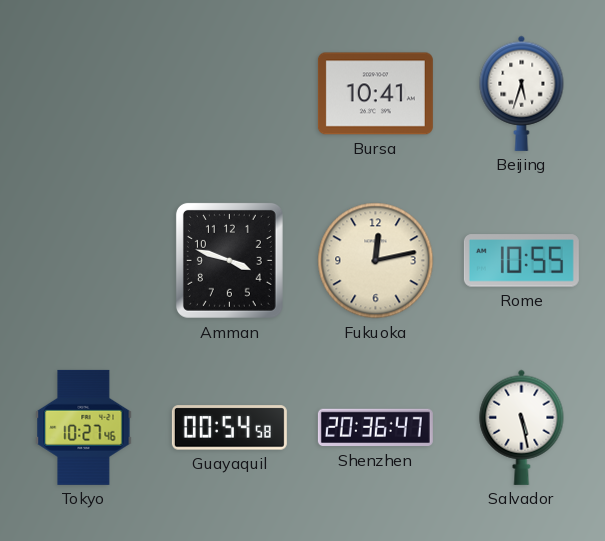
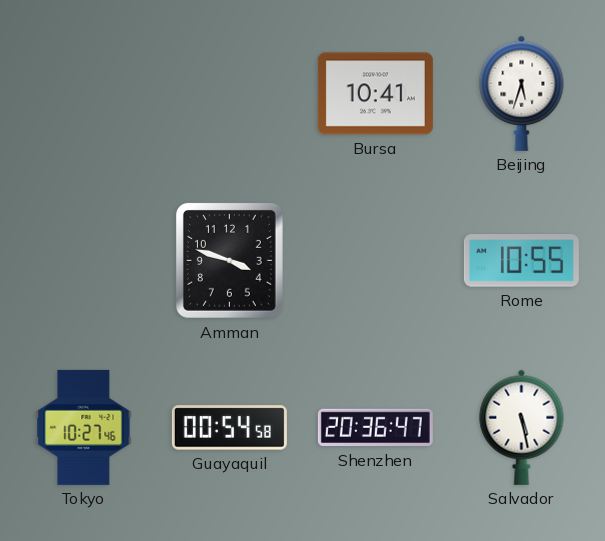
Fukuoka: 12:13 -> none (376, 261)
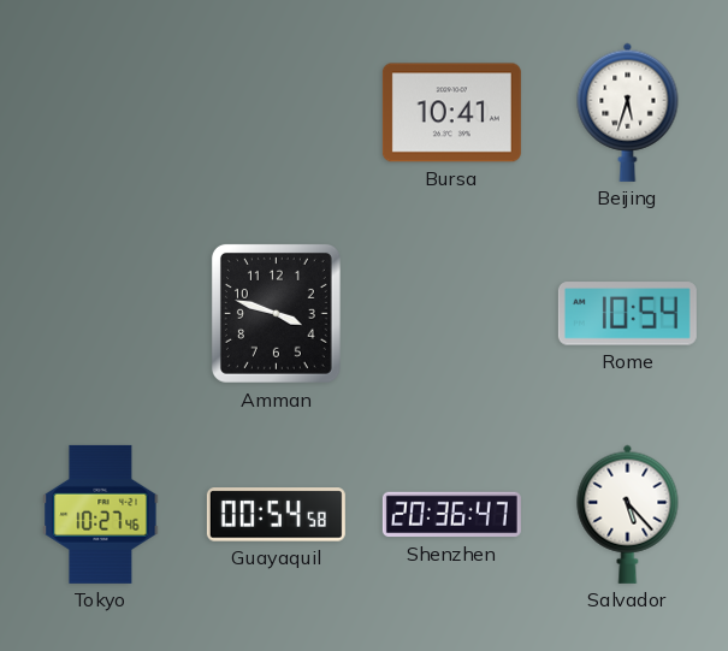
Rome: 10:55 -> 10:54 (627, 314)
Salvador: 5:28 -> 5:23 (628, 514)
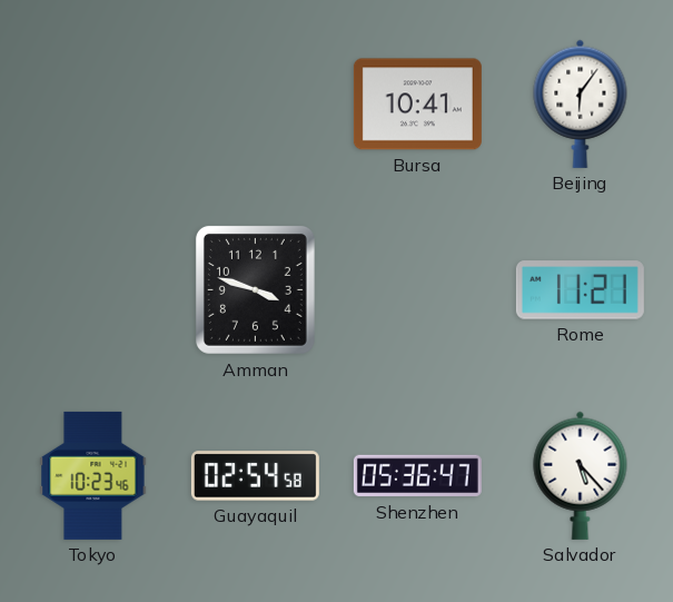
Beijing: 5:33 -> 6:06 (581, 103)
Rome: 10:54 -> 11:21 (580, 290)
Tokyo: 10:27 -> 10:23 (93, 475)
Guayaquil: 00:54 -> 02:54 (255, 476)
Shenzhen: 20:36 -> 05:36 (417, 476)
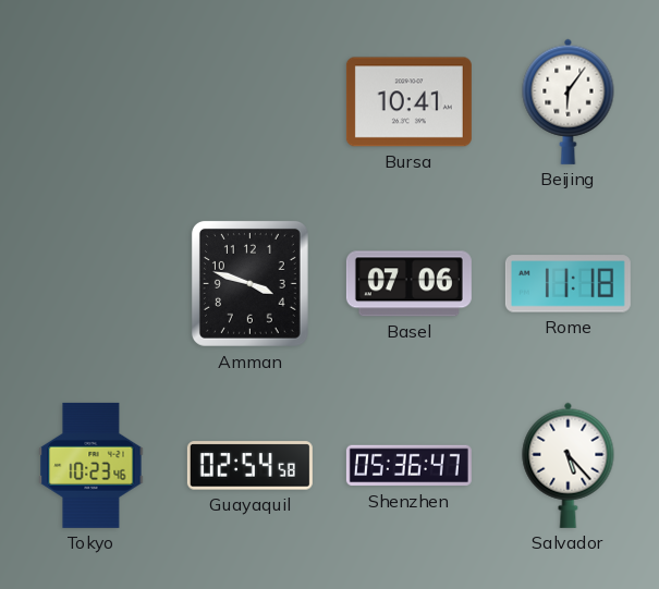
Basel: none -> 07:06 (408, 284)
Rome: 11:21 -> 11:18 (568, 284)
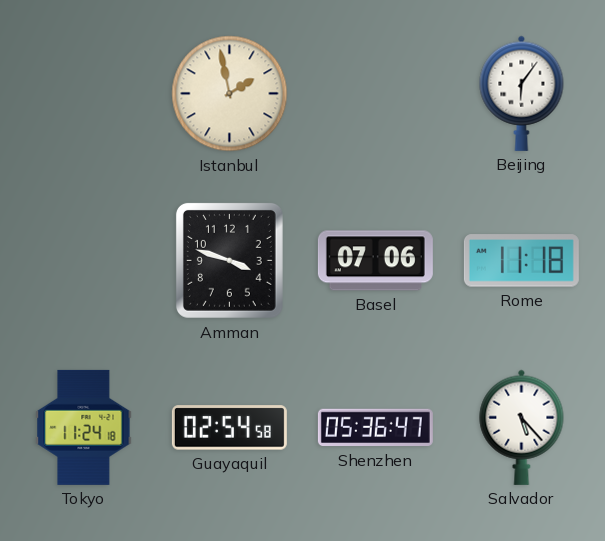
Istanbul: none -> 1:58 (230, 94)
Bursa: 10:41 -> none (408, 102)
Tokyo: 10:23 -> 11:24 (84, 427)
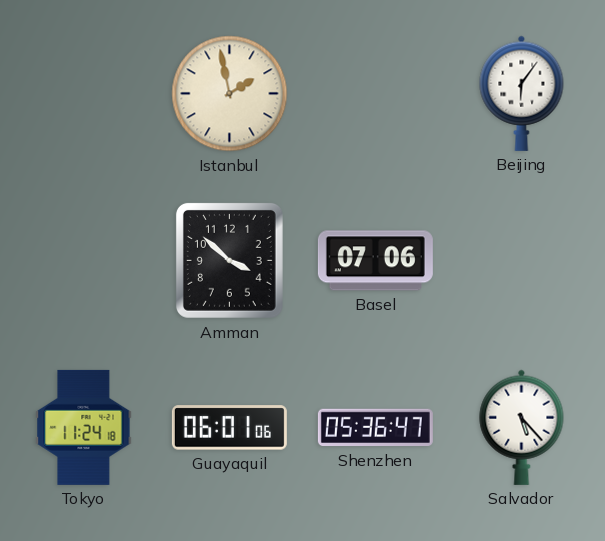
Amman: 3:48 -> 3:52 (229, 260)
Rome: 11:18 -> none (521, 261)
Guayaquil: 02:54 -> 06:01 (229, 428)
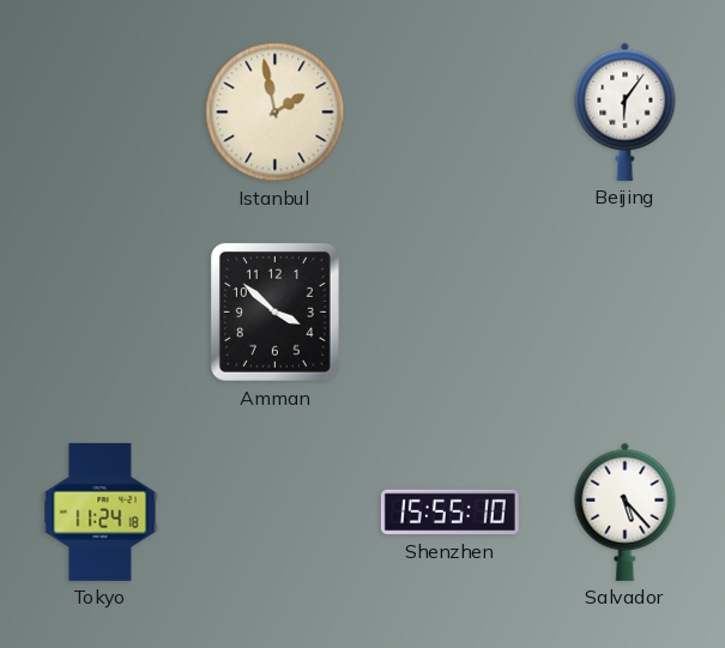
Basel: 07:06 -> none (375, 261)
Guayaquil: 06:01 -> none (229, 428)
Shenzhen: 05:36 -> 15:55 (449, 513)
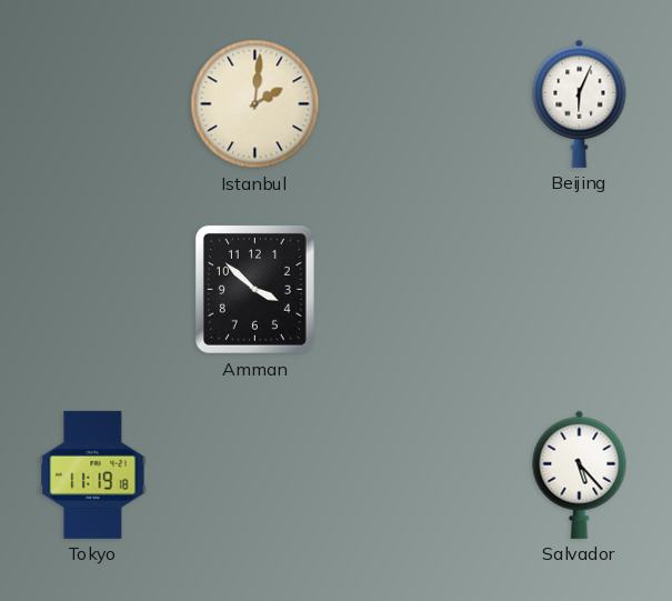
Istanbul: 1:58 -> 2:01 (255, 104)
Beijing: 6:06 -> 6:04 (580, 103)
Tokyo: 11:24 -> 11:19 (93, 474)
Shenzhen: 15:55 -> none (449, 513)
